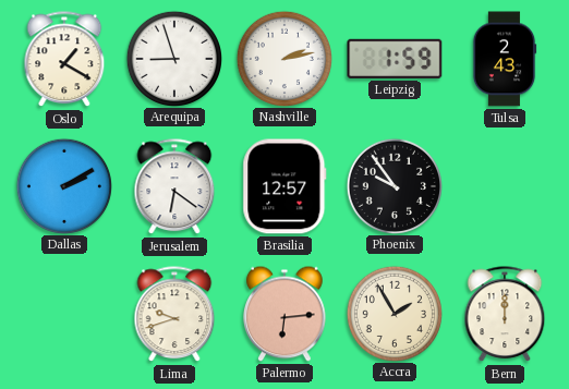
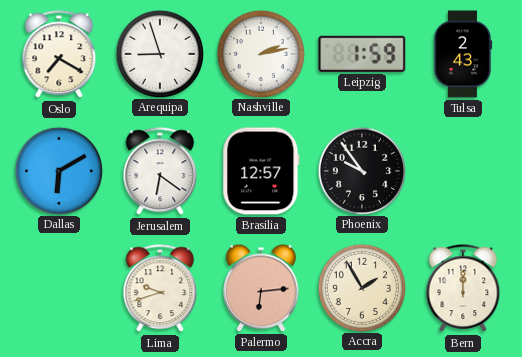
Oslo: 1:20 -> 7:20 (59, 55)
Dallas: 2:10 -> 6:10 (58, 170)
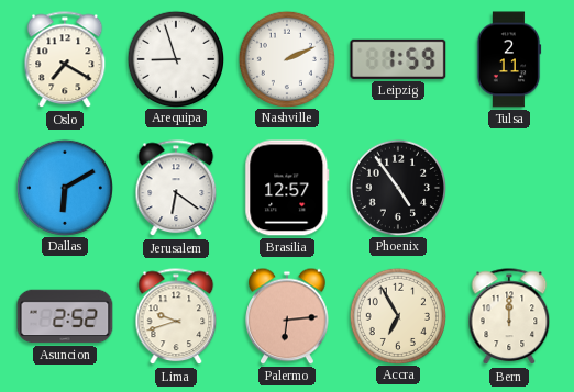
Nashville: 2:13 -> 2:11 (286, 58)
Tulsa: 2:43 -> 2:11 (509, 59)
Phoenix: 9:54 -> 4:54 (397, 187)
Asuncion: none -> 2:52 (65, 316)
Accra: 1:55 -> 6:55 (397, 315)
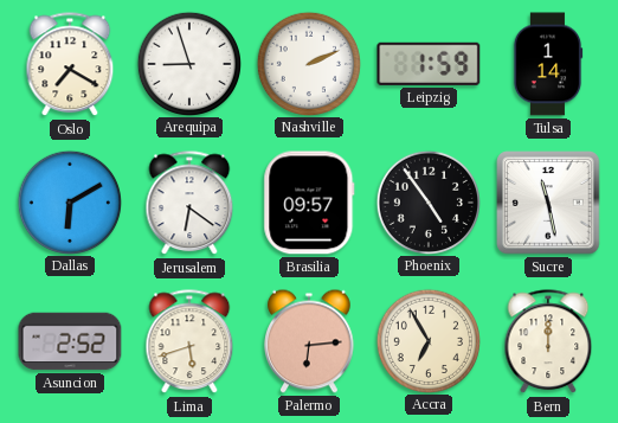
Tulsa: 2:11 -> 1:14 (548, 64)
Brasilia: 12:57 -> 09:57 (309, 203)
Sucre: none -> 11:28 (548, 203)
Lima: 9:42 -> 5:42 (189, 342)
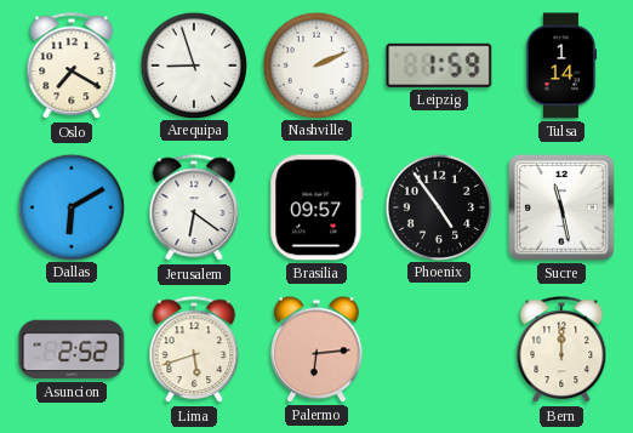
Accra: 6:55 -> none (427, 340)
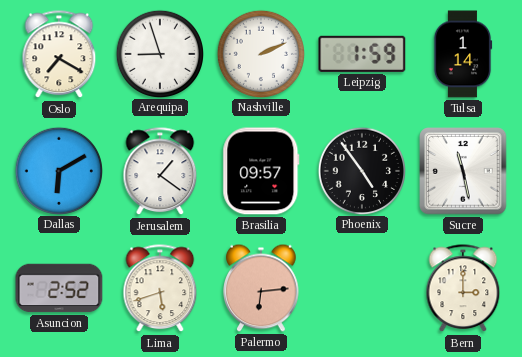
Jerusalem: 6:21 -> 1:21 (160, 172)
Bern: 12:00 -> 3:00 (463, 289)
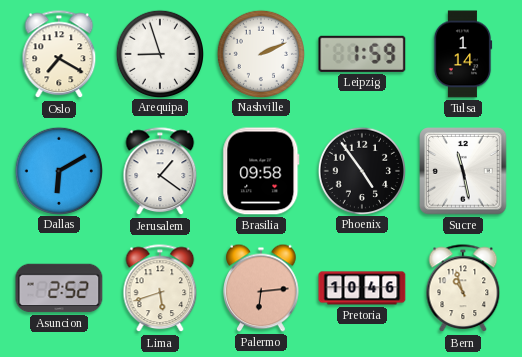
Brasilia: 09:57 -> 09:58 (261, 171)
Pretoria: none -> 10:46 (362, 288)
Bern: 3:00 -> 10:57 (463, 289)
